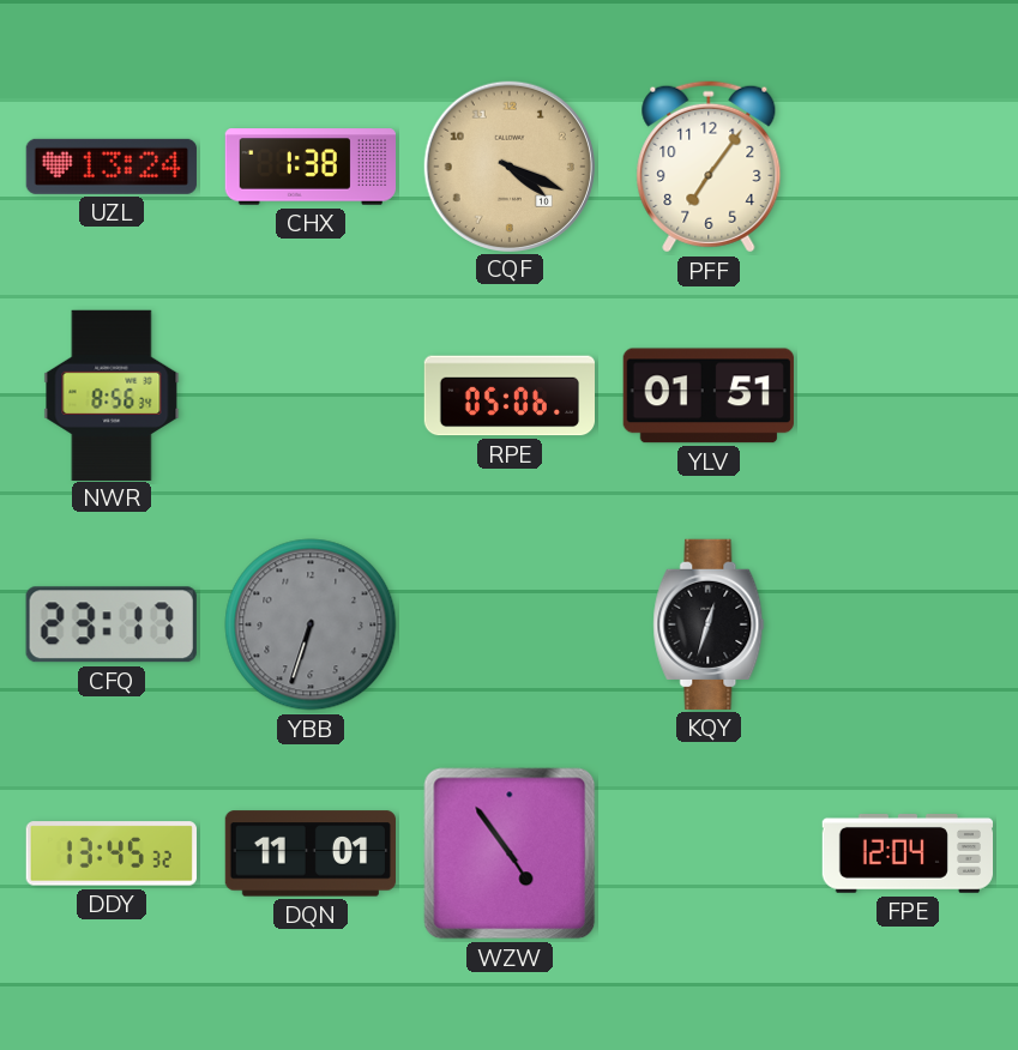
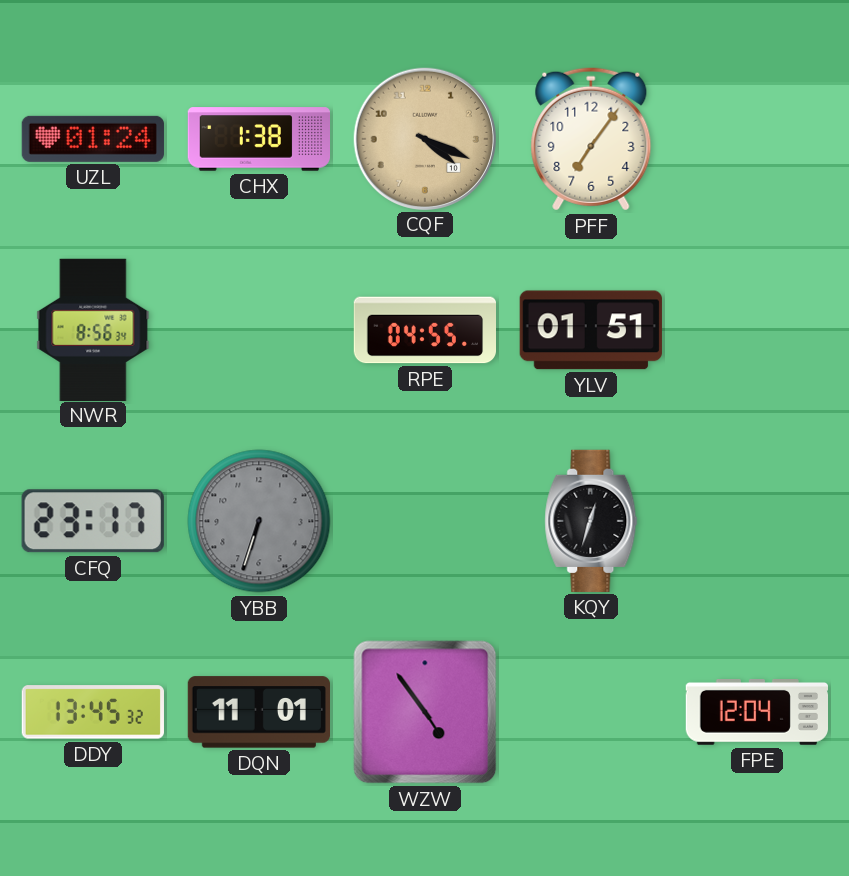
UZL: 13:24 -> 01:24 (93, 139)
RPE: 05:06 -> 04:55 (424, 330)
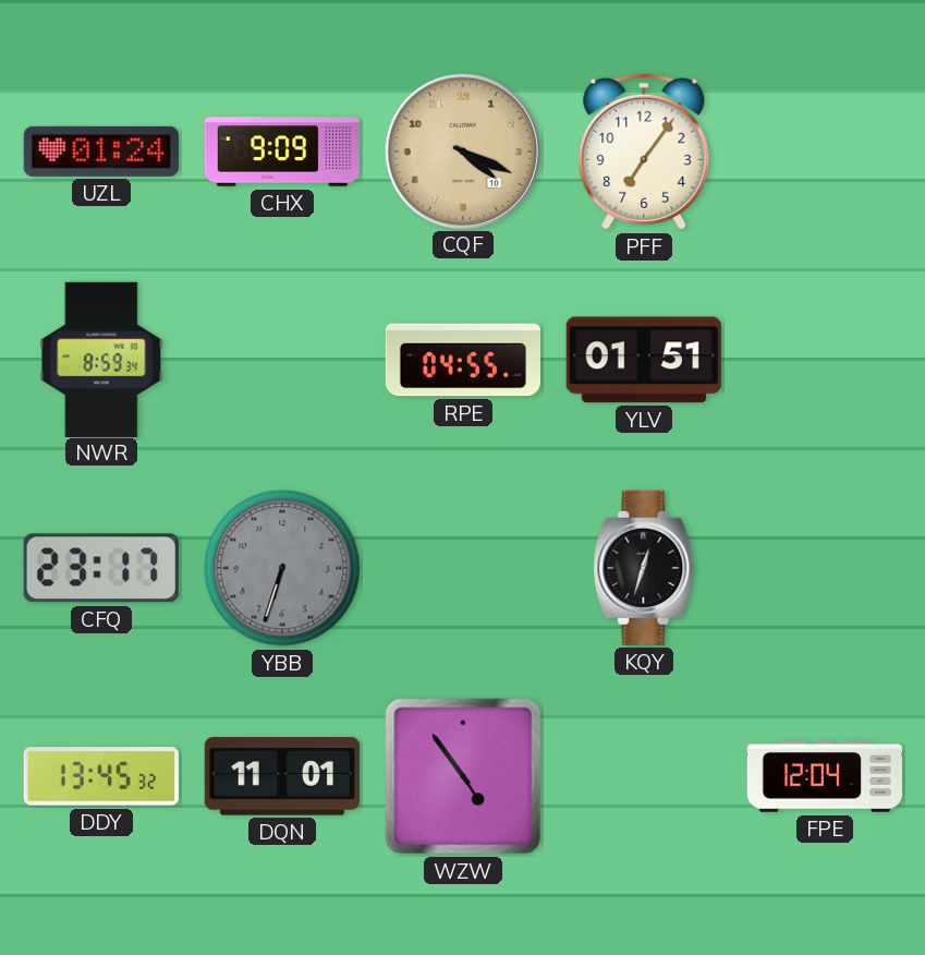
CHX: 1:38 -> 9:09 (281, 152)
NWR: 8:56 -> 8:59 (101, 359)
